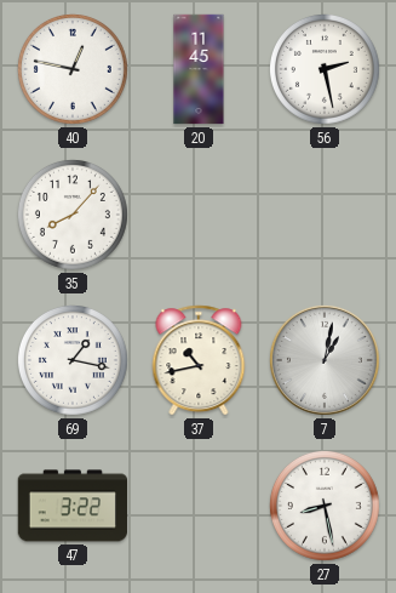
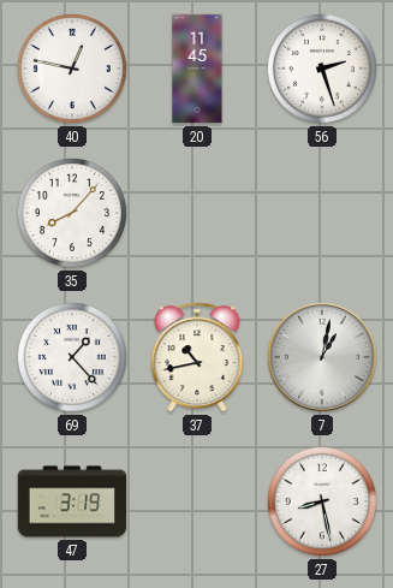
56: 2:28 -> 2:27 (322, 69)
69: 1:17 -> 1:23 (72, 357)
47: 3:22 -> 3:19 (72, 501)
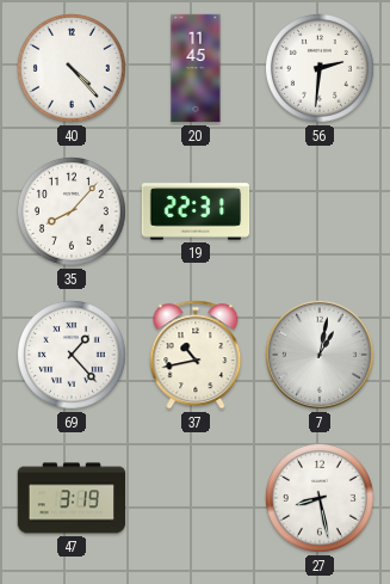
40: 12:47 -> 4:23 (72, 68)
56: 2:27 -> 2:31 (320, 68)
19: none -> 22:31 (196, 211)
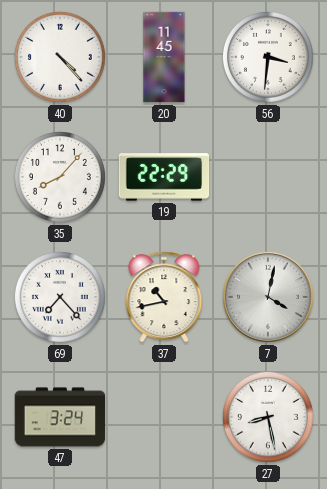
56: 2:31 -> 3:31 (268, 57)
19: 22:31 -> 22:29 (164, 177)
69: 1:23 -> 7:23 (60, 297)
7: 1:02 -> 4:02 (268, 297)
47: 3:19 -> 3:24 (60, 417)
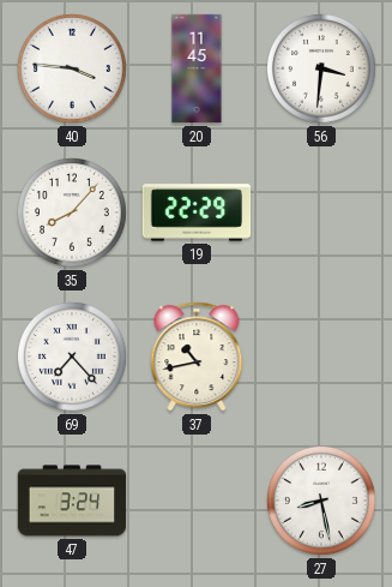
40: 4:23 -> 3:46 (72, 68)
7: 4:02 -> none (268, 297)
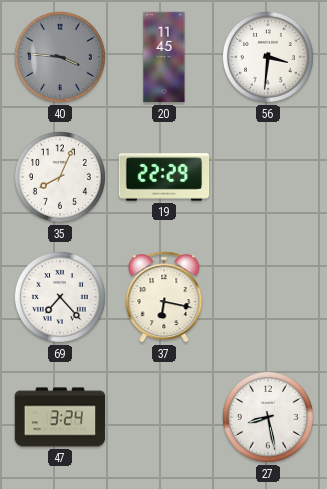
40 dial: white -> grey (60, 57)
35: 8:07 -> 8:04 (60, 177)
37: 10:43 -> 6:17 (164, 297)
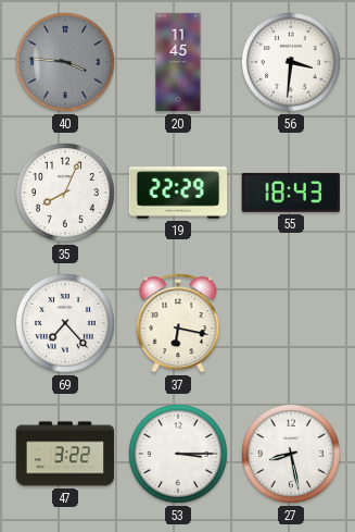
55: none -> 18:43 (291, 193)
47: 3:24 -> 3:22 (65, 454)
53: none -> 3:15 (178, 454)
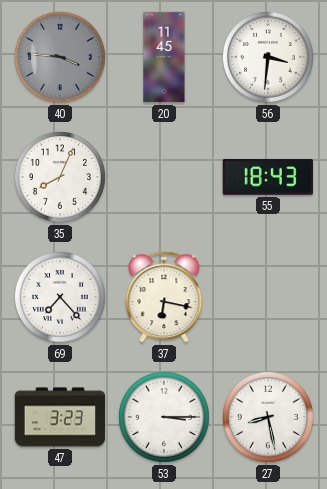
19: 22:29 -> none (178, 193)
47: 3:22 -> 3:23 (60, 417)
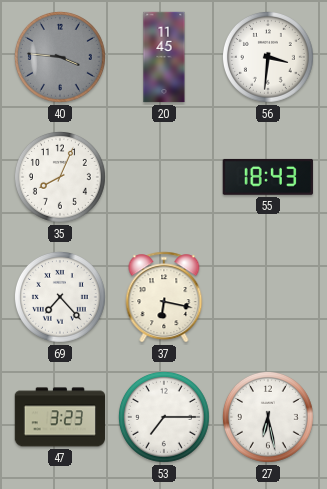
53: 3:15 -> 7:15 (164, 417)
27: 8:28 -> 6:28 (268, 417)
